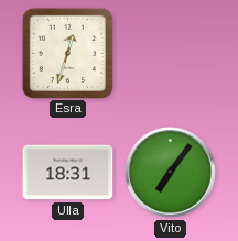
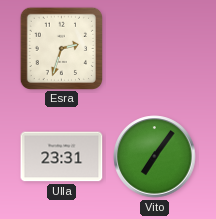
Esra: 12:33 -> 2:33 (61, 48)
Ulla: 18:31 -> 23:31 (62, 157)
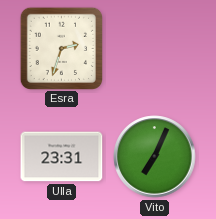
Vito: 7:06 -> 7:04 (155, 157)
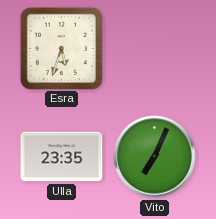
Esra: 2:33 -> 5:33 (61, 48)
Ulla: 23:31 -> 23:35 (62, 157)
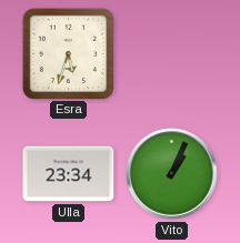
Ulla: 23:35 -> 23:34 (69, 174)
Vito: 7:04 -> 1:04 (172, 174)
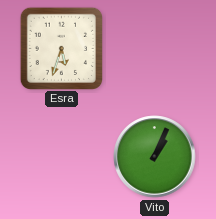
Ulla: 23:34 -> none (69, 174)
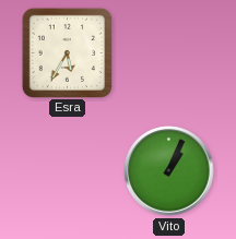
Esra: 5:33 -> 5:35 (67, 52)
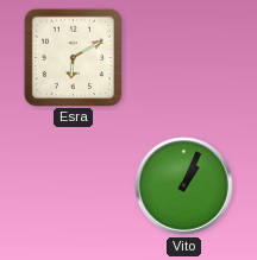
Esra: 5:35 -> 6:10 (73, 57)
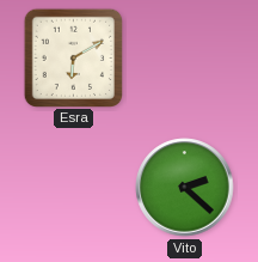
Vito: 1:04 -> 2:22 (185, 188)
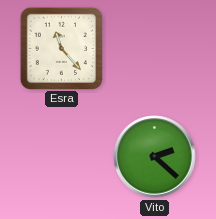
Esra: 6:10 -> 11:23 (61, 48)
